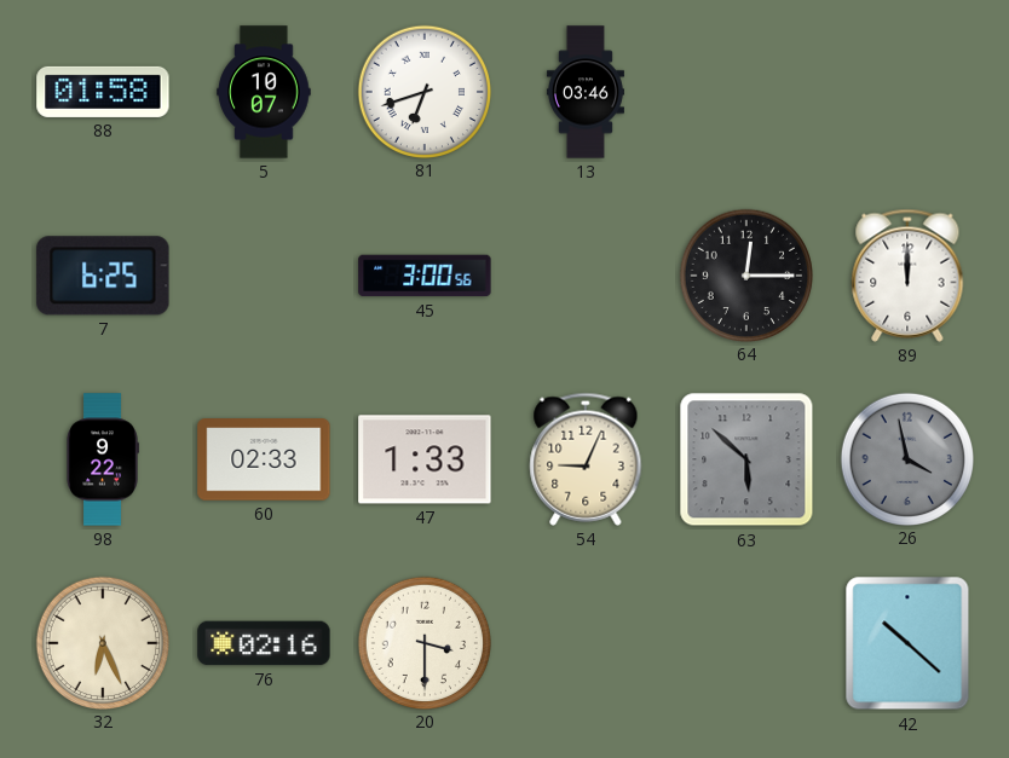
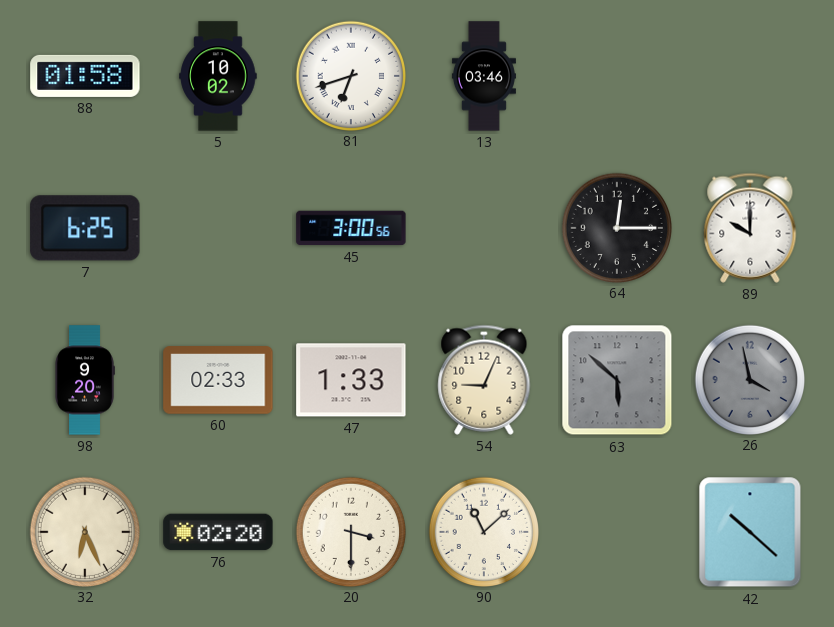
5: 10:07 -> 10:02 (218, 76)
89: 12:00 -> 10:00 (750, 228)
98: 9:22 -> 9:20 (85, 380)
76: 02:16 -> 02:20 (218, 532)
90: none -> 11:08 (483, 531)
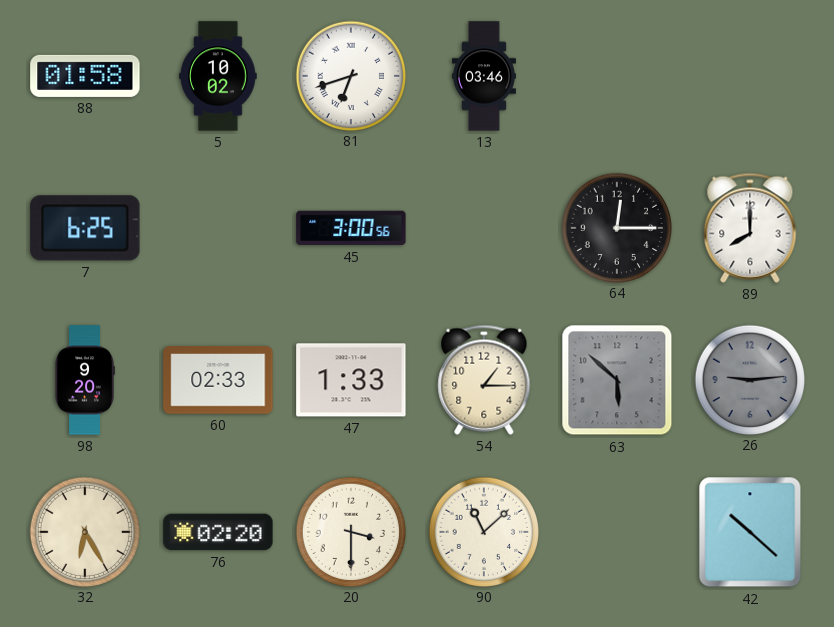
89: 10:00 -> 8:00 (750, 228)
54: 9:04 -> 1:15 (484, 380)
26: 3:58 -> 9:14 (749, 379)
32: 6:26 -> 6:25 (84, 531)
